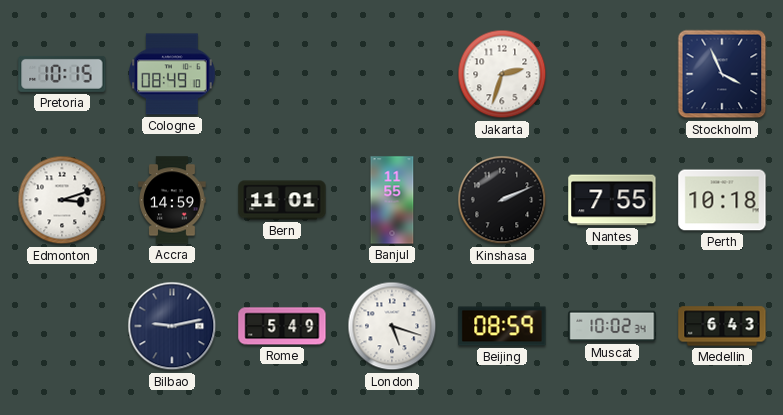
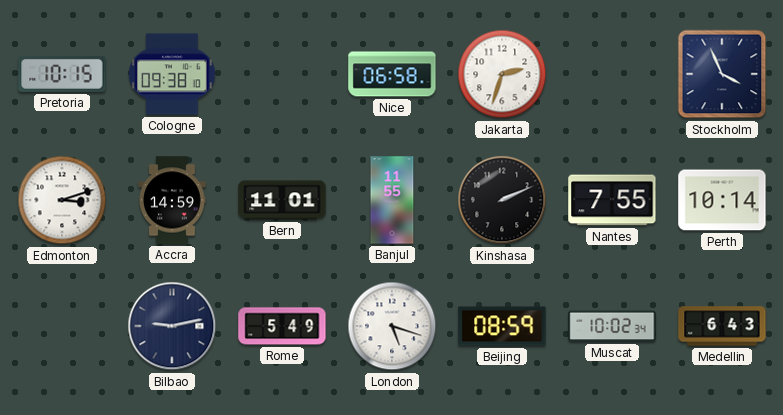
Cologne: 08:49 -> 09:38 (172, 74)
Nice: none -> 06:58 (392, 74)
Perth: 10:18 -> 10:14 (722, 200)
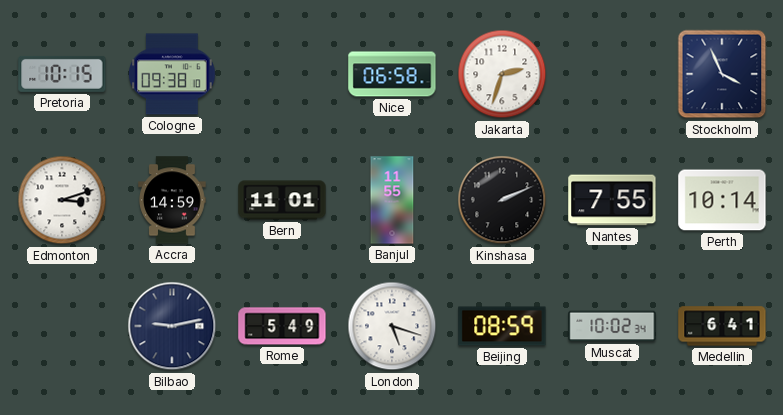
Medellin: 6:43 -> 6:41 (722, 326)
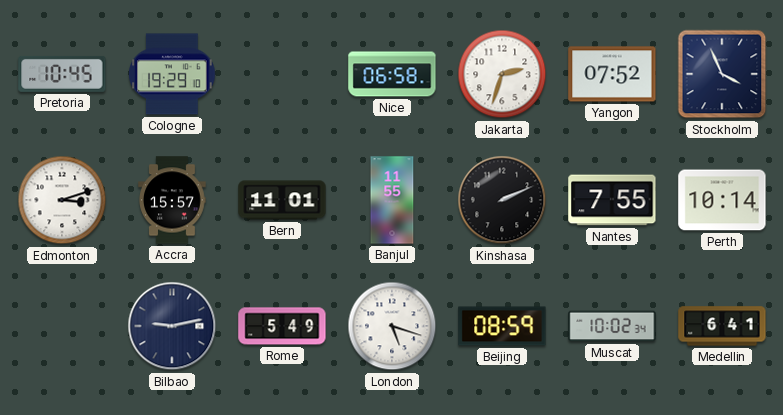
Pretoria: 10:15 -> 10:45 (62, 74)
Cologne: 09:38 -> 19:29 (172, 74)
Yangon: none -> 07:52 (612, 74)
Accra: 14:59 -> 15:57 (172, 200)
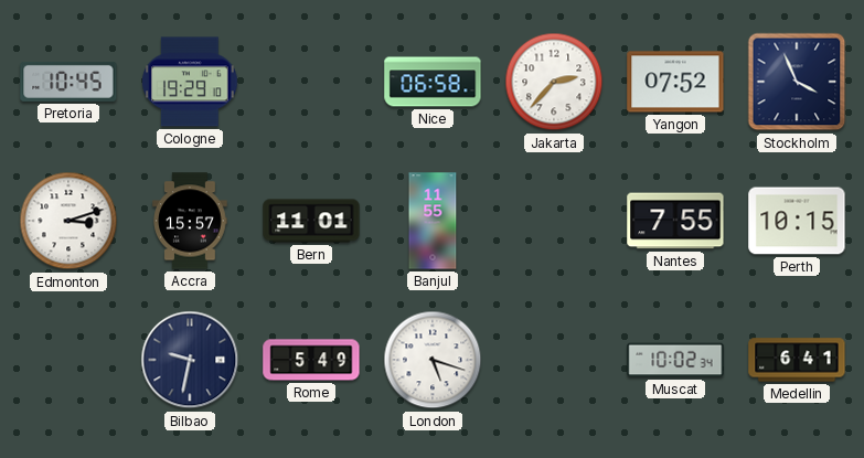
Jakarta: 2:33 -> 2:37 (554, 82)
Kinshasa: 2:11 -> none (502, 200)
Perth: 10:14 -> 10:15 (797, 221)
Bilbao: 9:13 -> 9:32 (190, 360)
Beijing: 08:59 -> none (502, 326)
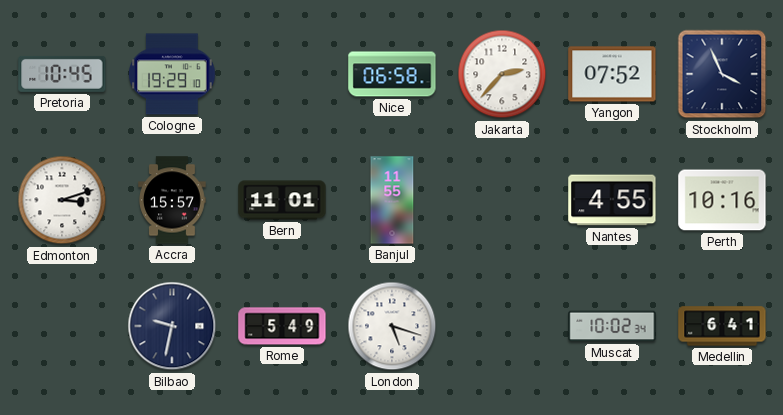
Nantes: 7:55 -> 4:55 (612, 200)
Perth: 10:15 -> 10:16 (722, 200)
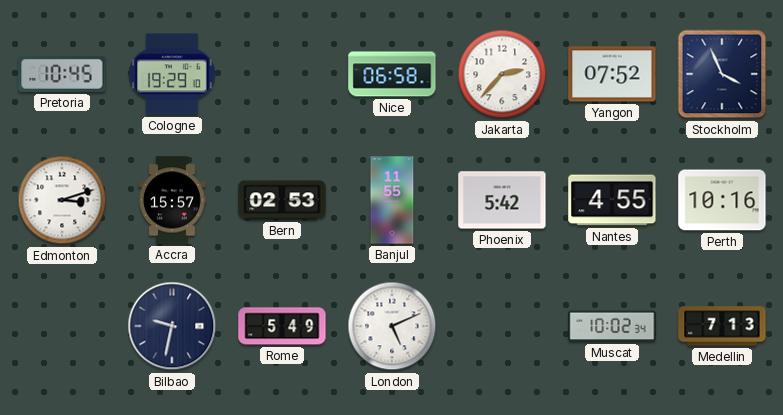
Bern: 11:01 -> 02:53 (282, 200)
Phoenix: none -> 5:42 (502, 200)
London: 5:18 -> 5:11 (392, 326)
Medellin: 6:41 -> 7:13 (722, 326)
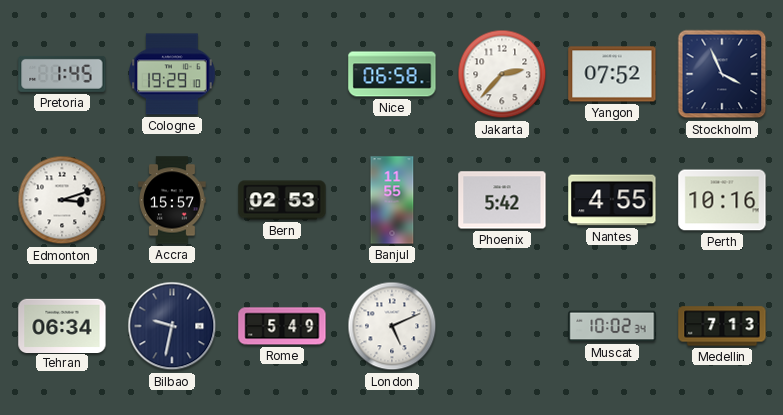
Pretoria: 10:45 -> 1:45 (62, 74)
Tehran: none -> 06:34 (62, 325)
